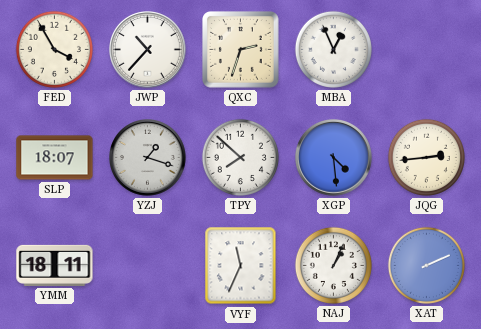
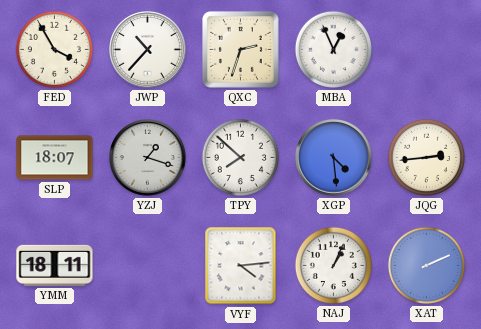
VYF: 11:34 -> 4:14 (241, 266)
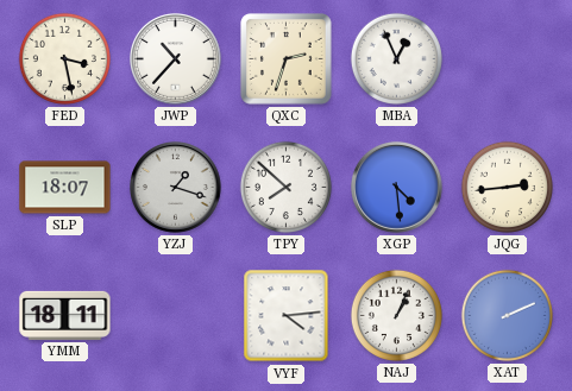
FED: 3:55 -> 3:28 (64, 58)
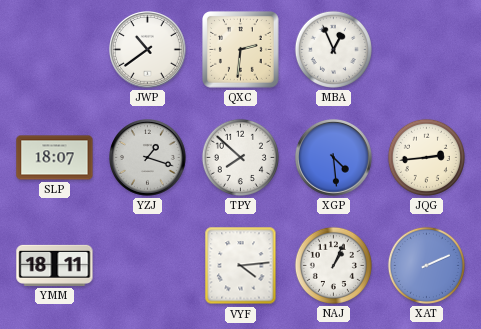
FED: 3:28 -> none (64, 58)
JWP: 10:37 -> 10:39 (148, 50)
QXC: 2:33 -> 2:31 (241, 50)
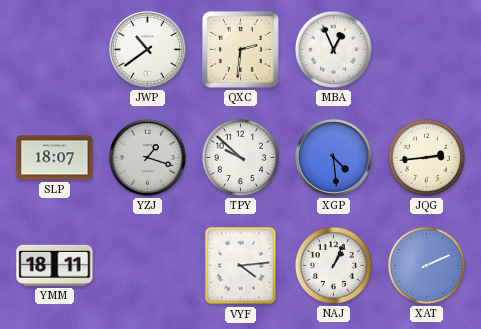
TPY: 7:52 -> 9:52 (240, 157)
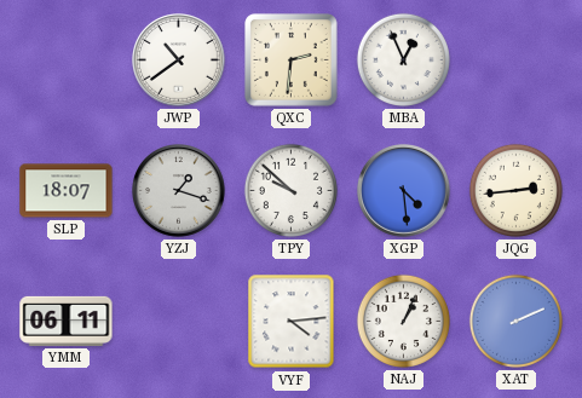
YMM: 18:11 -> 06:11 (67, 321)
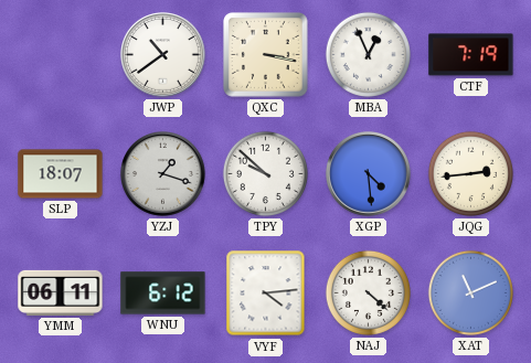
QXC: 2:31 -> 3:17 (266, 55)
CTF: none -> 7:19 (471, 55)
WNU: none -> 6:12 (163, 293)
NAJ: 1:04 -> 4:22 (368, 292)
XAT: 2:11 -> 11:11 (470, 292)
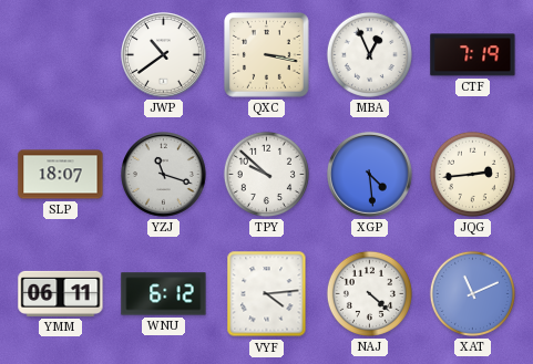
YZJ: 1:18 -> 11:18 (164, 175)
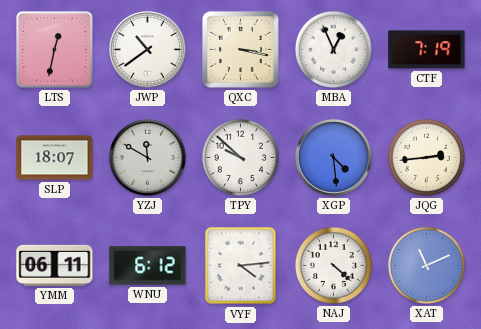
LTS: none -> 12:32 (55, 50)
YZJ: 11:18 -> 11:50 (148, 158)
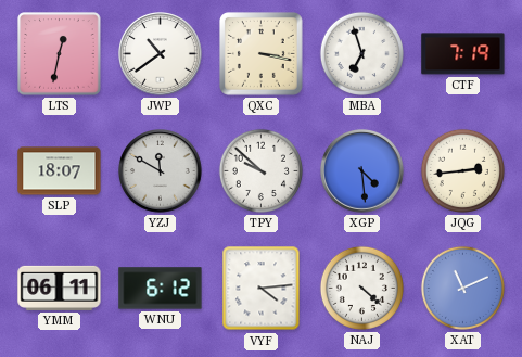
MBA: 12:56 -> 6:57 (361, 53)
